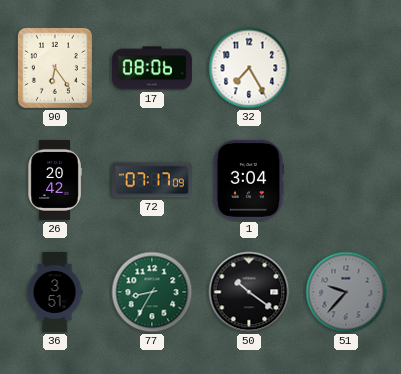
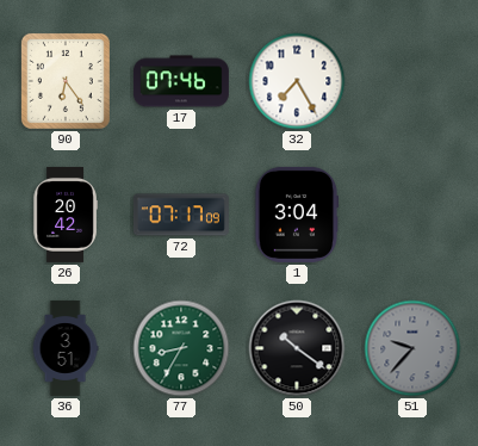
17: 08:06 -> 07:46 (181, 81)
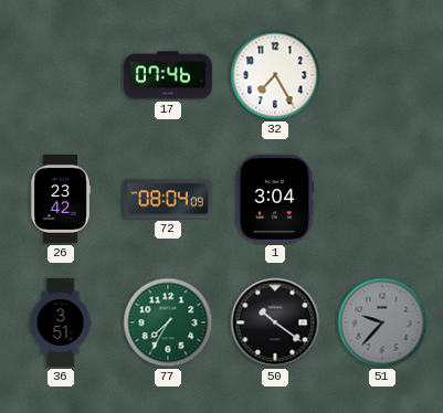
90: 6:24 -> none (66, 81)
26: 20:42 -> 23:42 (61, 199)
72: 07:17 -> 08:04 (168, 199)
77: 8:35 -> 7:35 (168, 322)
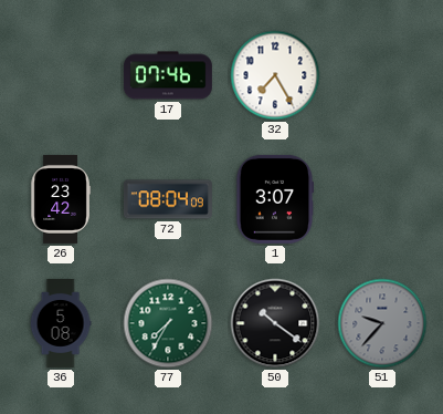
1: 3:04 -> 3:07 (275, 199)
36: 3:51 -> 5:08 (61, 323)
